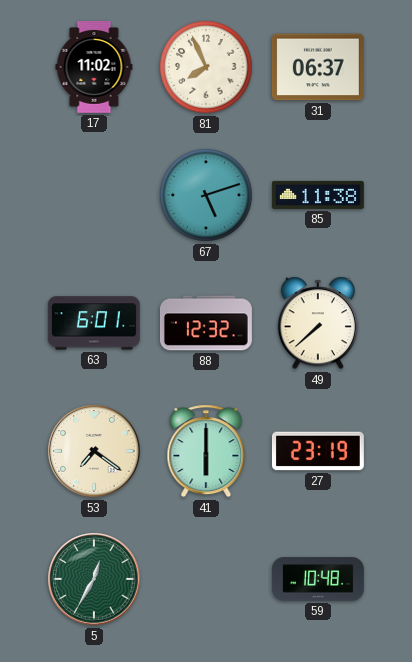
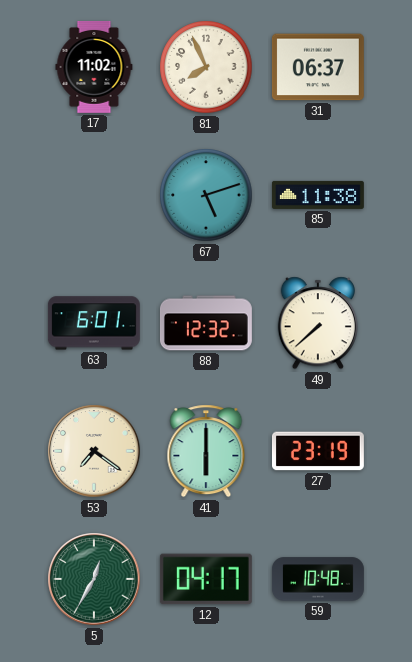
12: none -> 04:17 (206, 579)
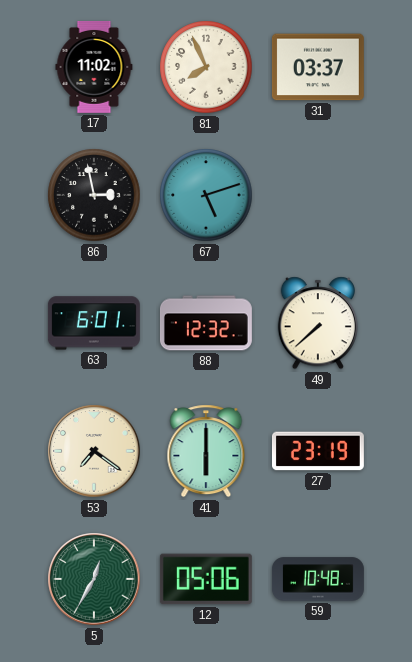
31: 06:37 -> 03:37 (318, 67)
86: none -> 2:58 (94, 195)
85: 11:38 -> none (318, 195)
12: 04:17 -> 05:06 (206, 579)
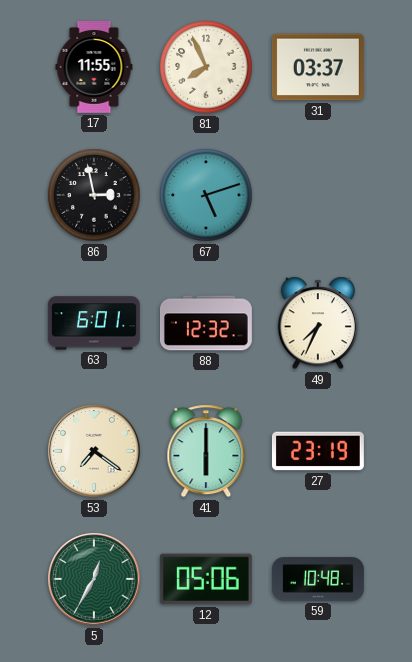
17: 11:02 -> 11:55 (94, 67)
49: 7:38 -> 7:34 (317, 323)
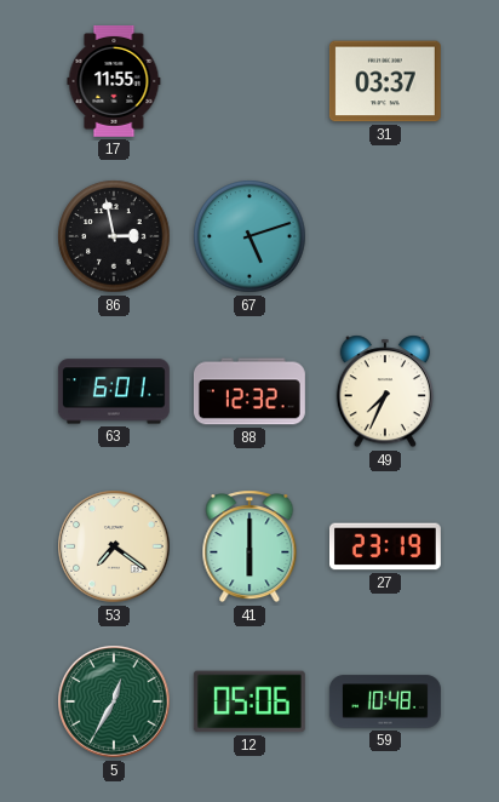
81: 7:56 -> none (206, 67)
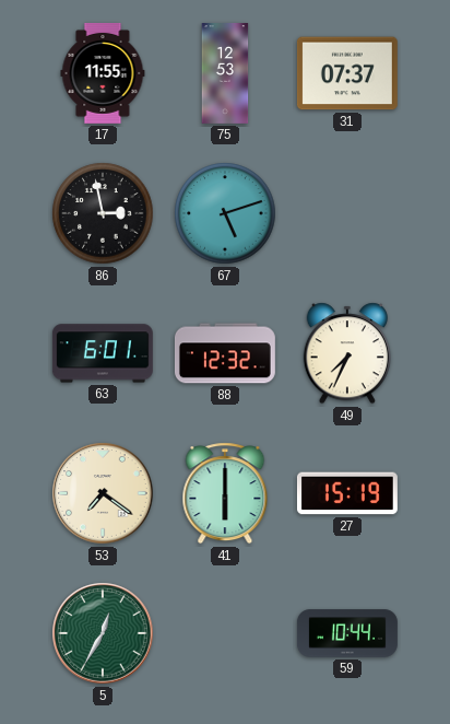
75: none -> 12:53 (225, 74)
31: 03:37 -> 07:37 (347, 73)
27: 23:19 -> 15:19 (347, 493)
12: 05:06 -> none (249, 701)
59: 10:48 -> 10:44 (347, 633)
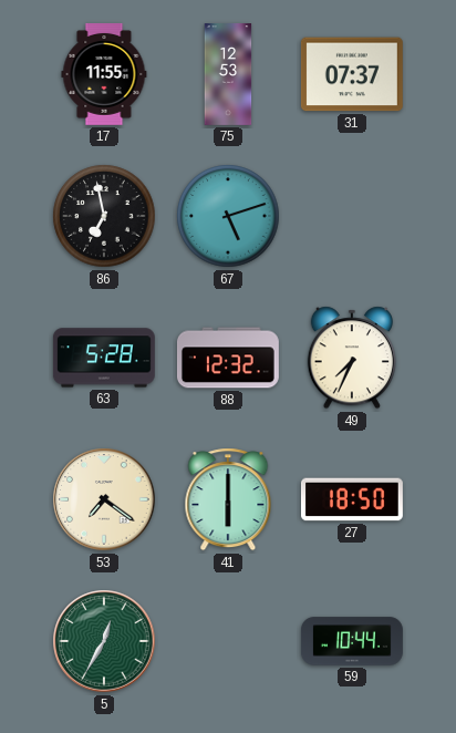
86: 2:58 -> 6:58 (104, 216)
63: 6:01 -> 5:28 (104, 358)
27: 15:19 -> 18:50 (352, 499)
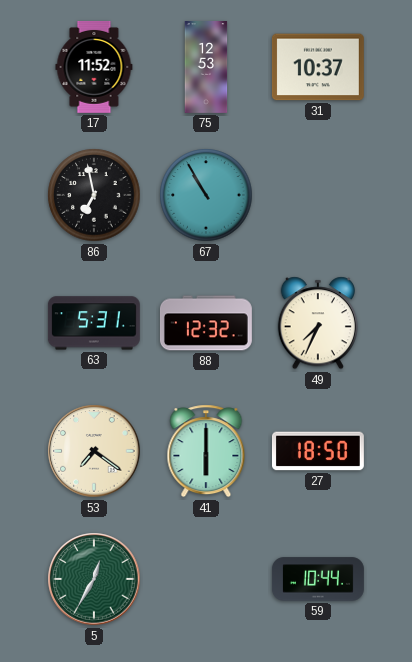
17: 11:55 -> 11:52 (94, 67)
31: 07:37 -> 10:37 (318, 67)
67: 5:12 -> 10:55 (206, 195)
63: 5:28 -> 5:31 (94, 323)
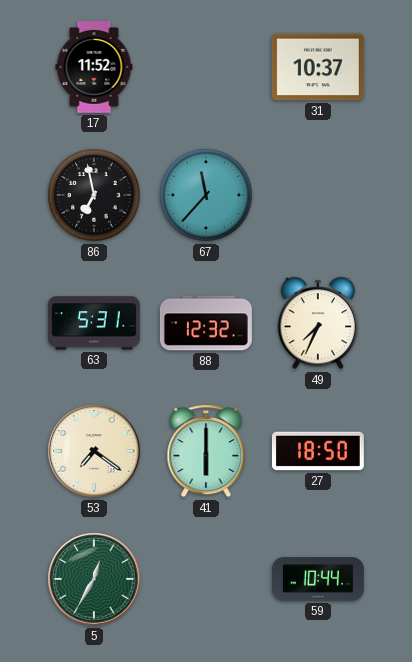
75: 12:53 -> none (206, 68)
67: 10:55 -> 11:37 (206, 195)
